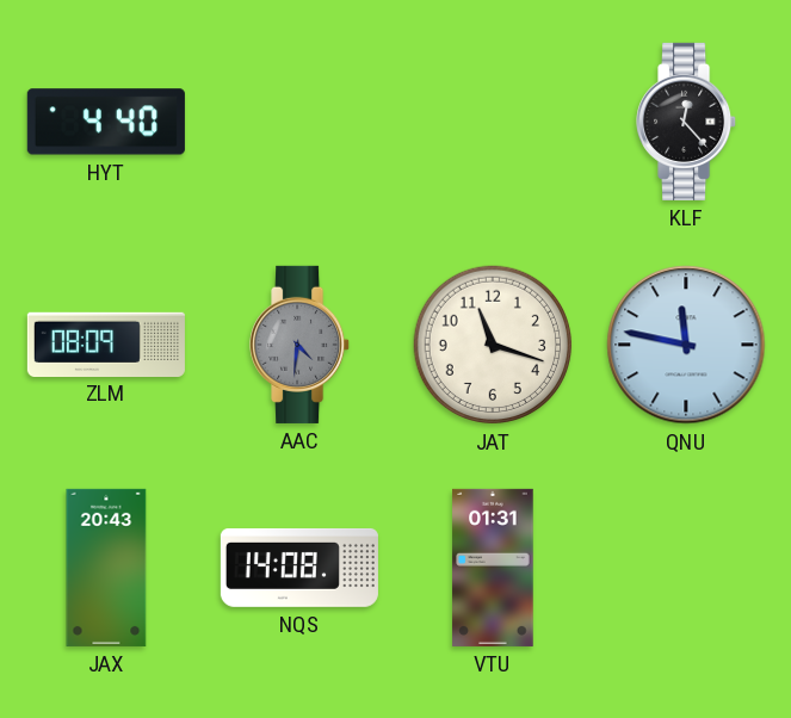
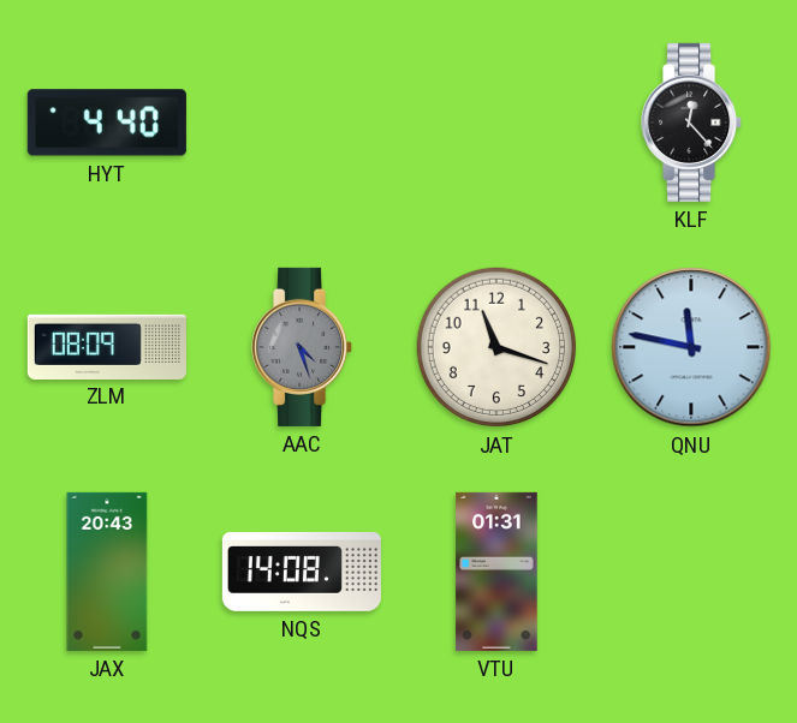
AAC: 4:31 -> 4:27 (303, 347)
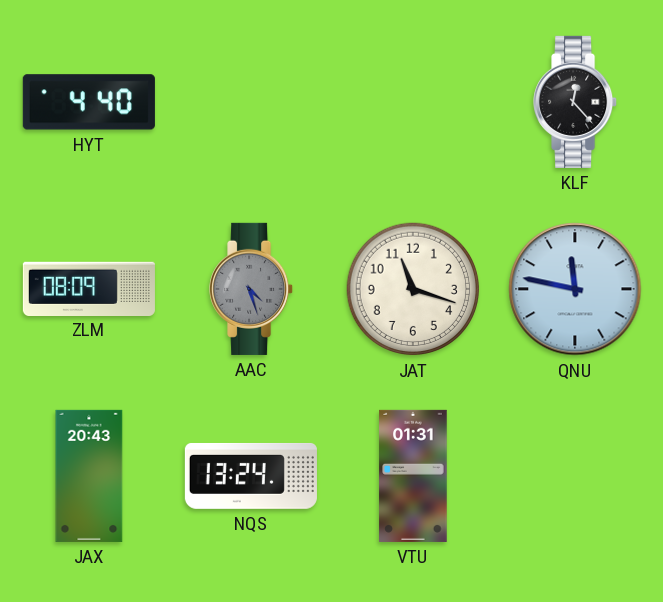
NQS: 14:08 -> 13:24 (251, 476)
